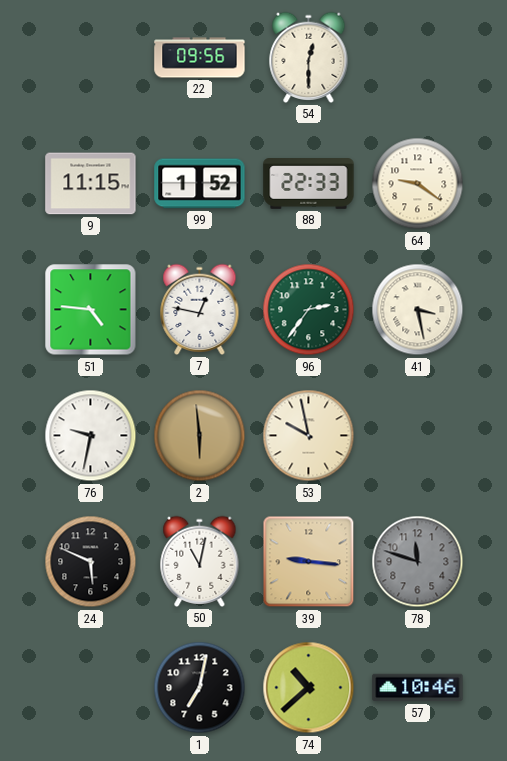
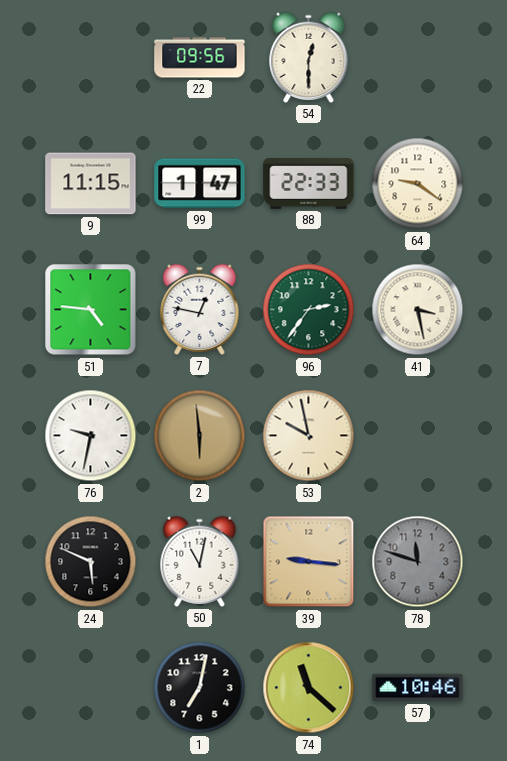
99: 1:52 -> 1:47 (200, 184)
74: 10:38 -> 11:22 (309, 688)
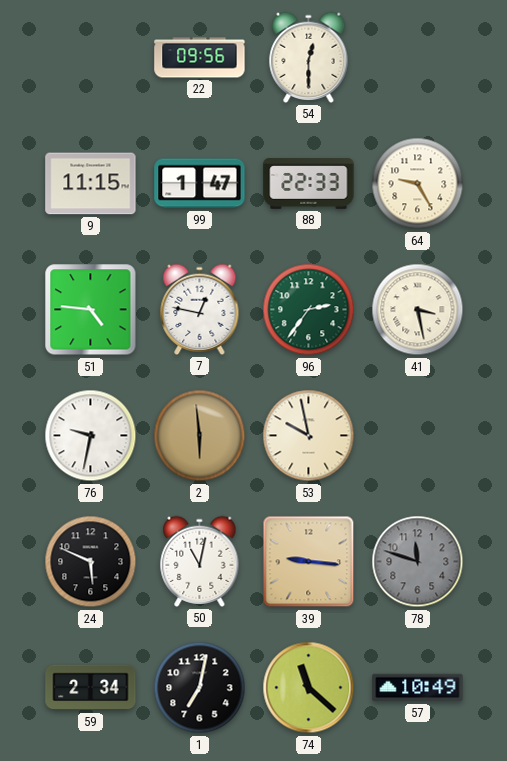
64: 9:21 -> 9:25 (418, 184)
59: none -> 2:34 (91, 688)
57: 10:46 -> 10:49 (418, 688)
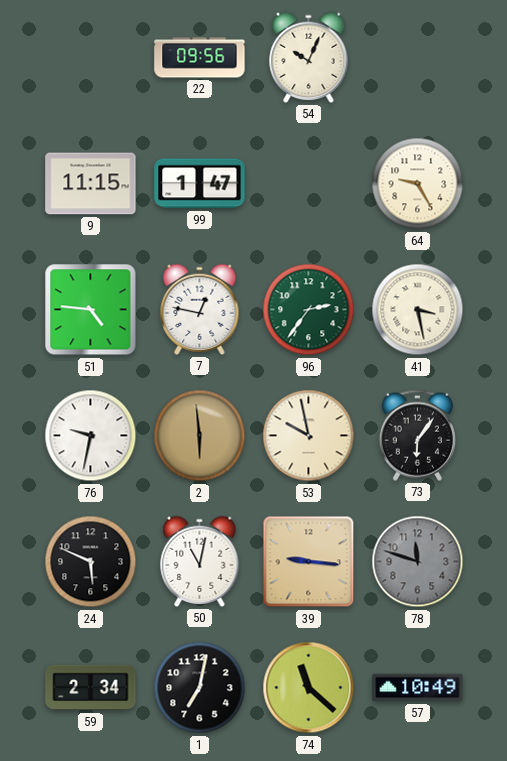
54: 12:30 -> 10:04 (309, 57)
88: 22:33 -> none (309, 184)
73: none -> 6:06 (417, 435)
